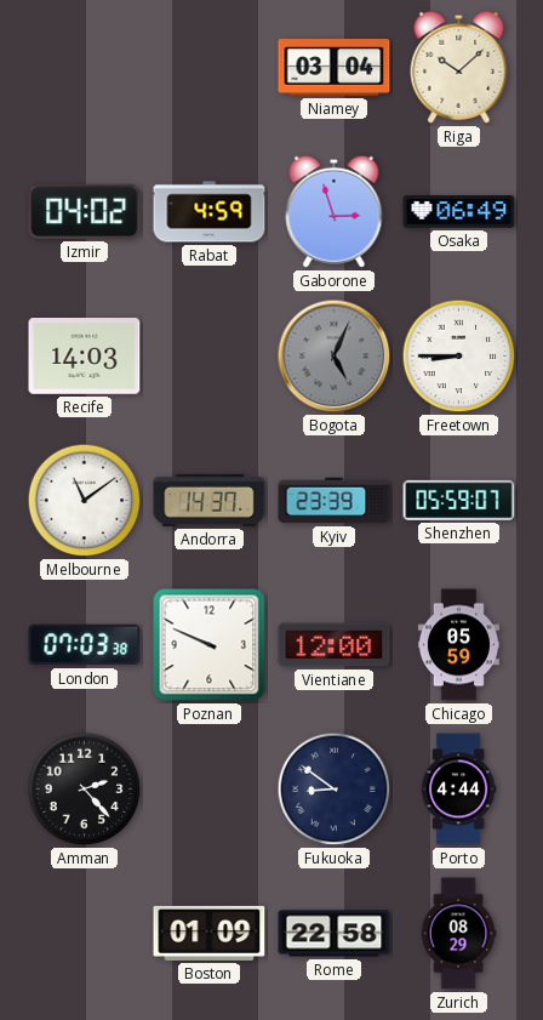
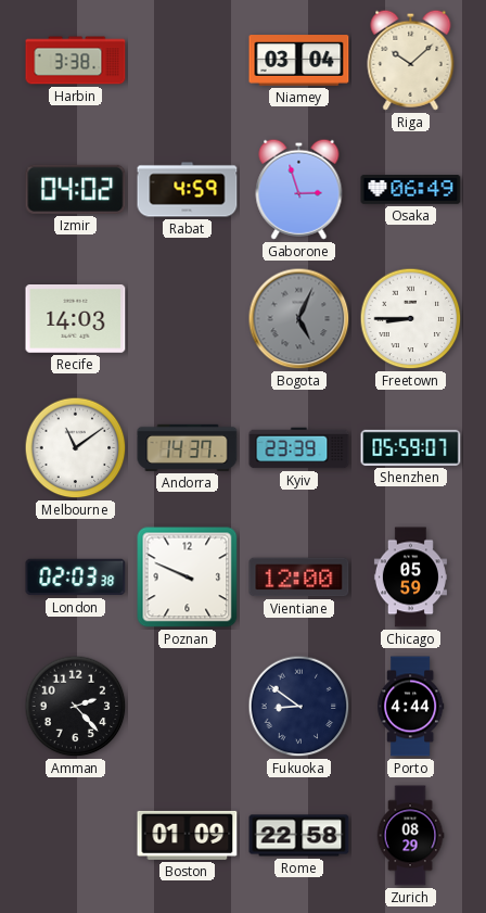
Harbin: none -> 3:38 (76, 61)
London: 07:03 -> 02:03 (76, 578)
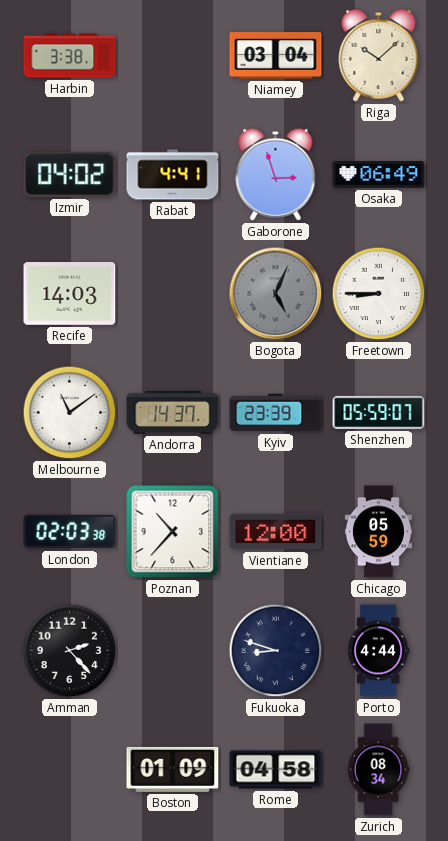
Rabat: 4:59 -> 4:41 (173, 175)
Poznan: 9:49 -> 10:37 (173, 532)
Fukuoka: 8:51 -> 8:48 (276, 651)
Rome: 22:58 -> 04:58 (276, 770)
Zurich: 08:29 -> 08:34 (378, 770)
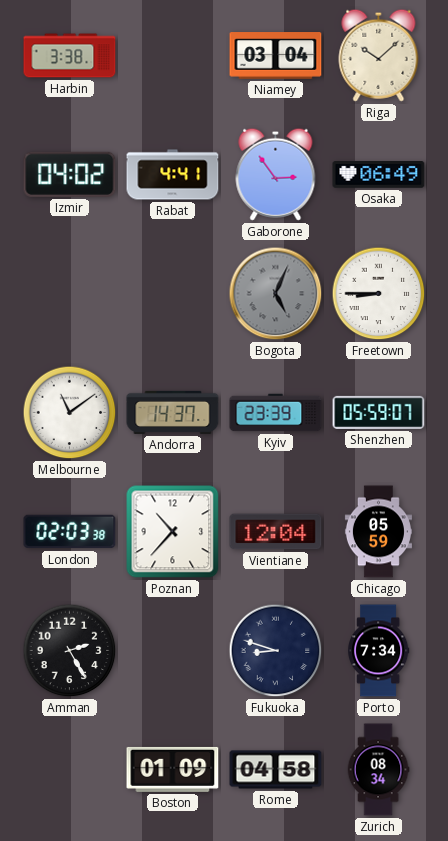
Gaborone: 2:57 -> 2:54 (276, 174)
Recife: 14:03 -> none (70, 294)
Vientiane: 12:00 -> 12:04 (276, 532)
Amman: 2:23 -> 2:25 (70, 651)
Porto: 4:44 -> 7:34 (379, 651)
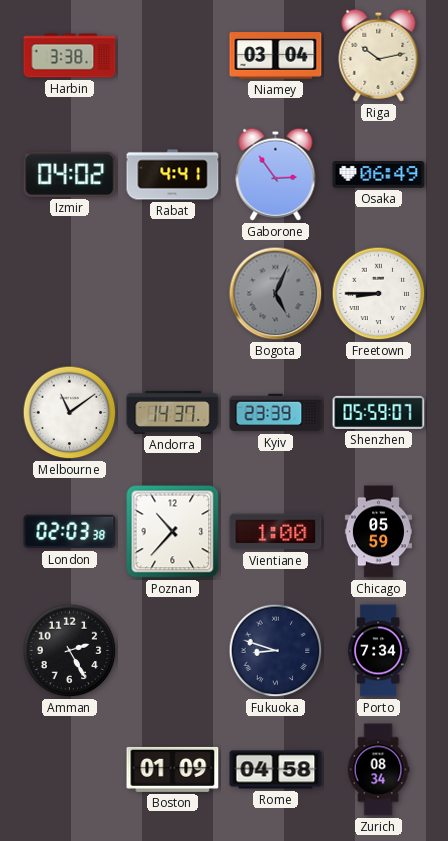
Riga: 10:08 -> 10:13 (379, 55)
Vientiane: 12:04 -> 1:00 (276, 532)
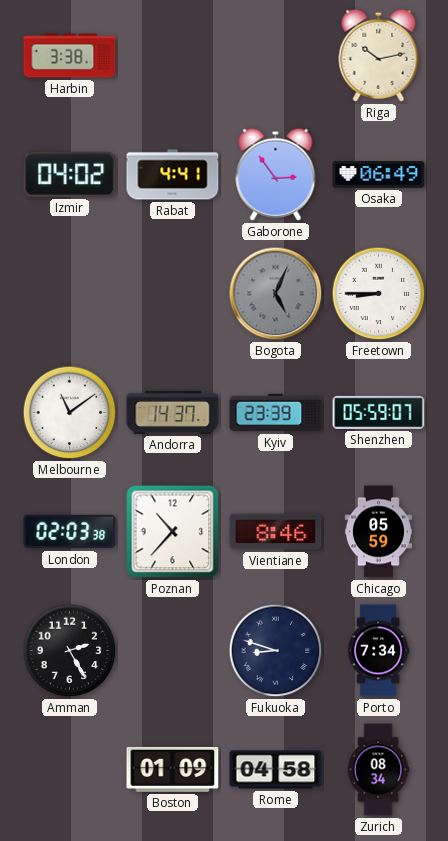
Niamey: 03:04 -> none (276, 56)
Vientiane: 1:00 -> 8:46 (276, 532)
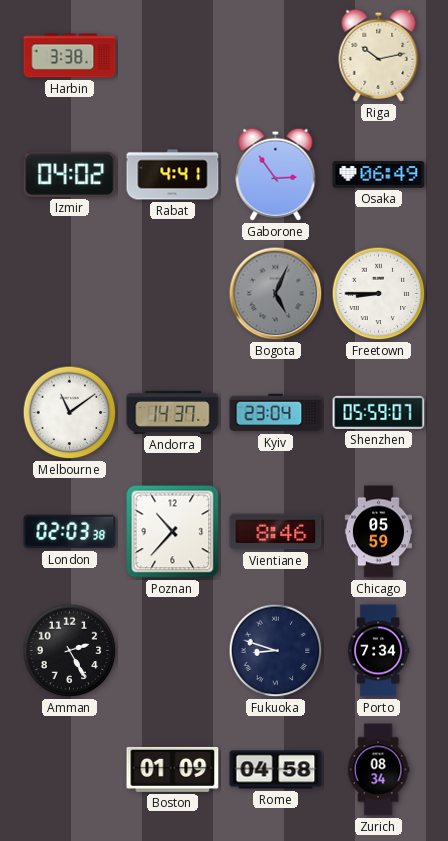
Kyiv: 23:39 -> 23:04 (276, 413)
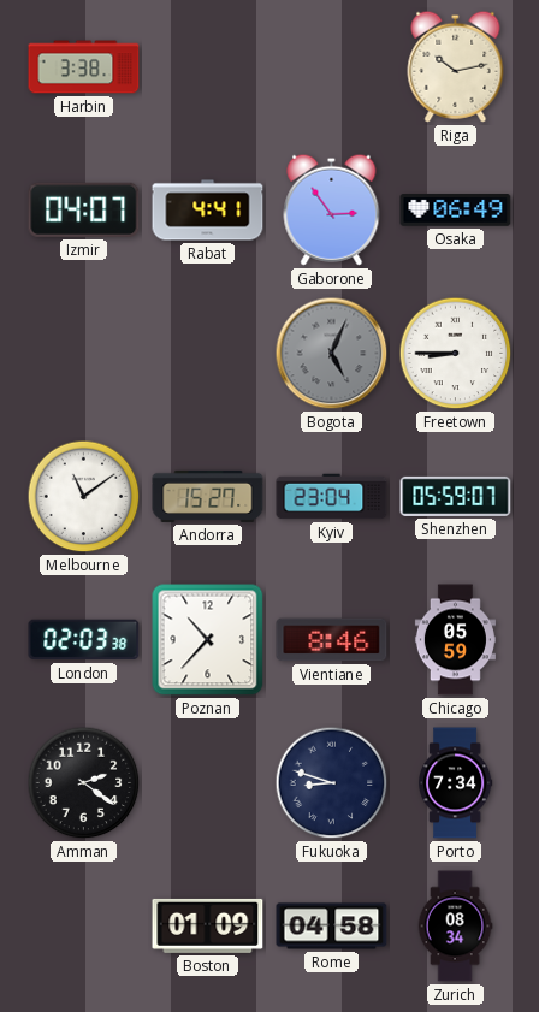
Izmir: 04:02 -> 04:07 (84, 209)
Andorra: 14:37 -> 15:27 (208, 496)
Amman: 2:25 -> 2:21 (84, 783)
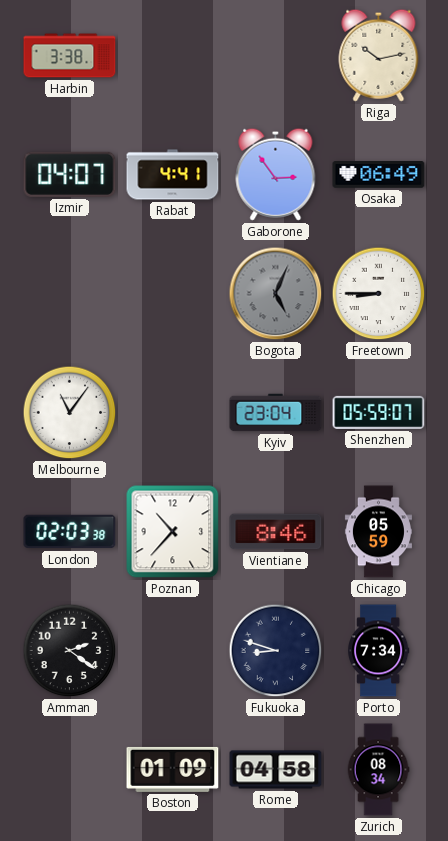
Melbourne: 11:09 -> 11:06 (70, 413)
Andorra: 15:27 -> none (208, 496)
